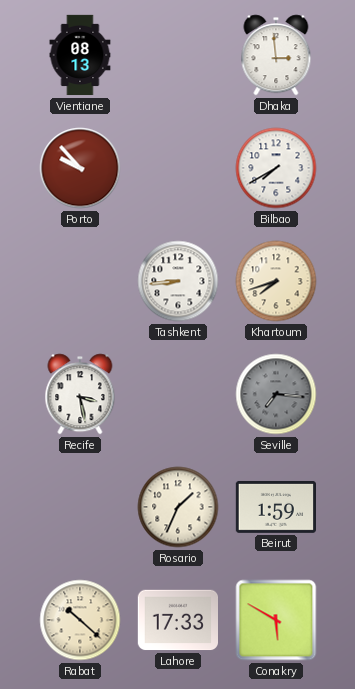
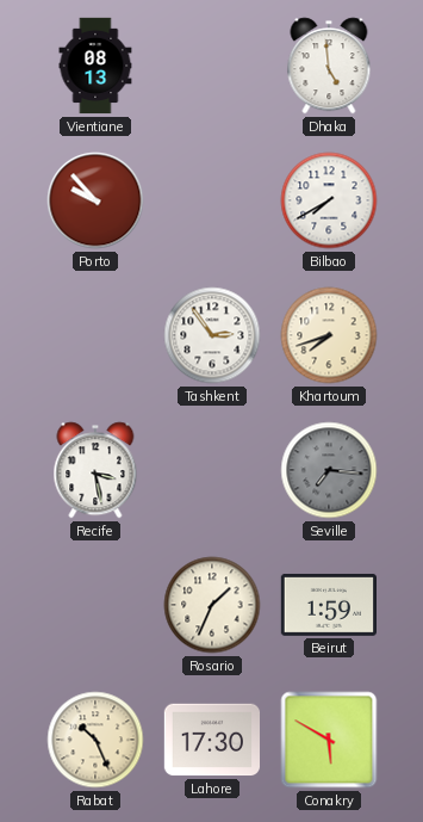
Dhaka: 2:59 -> 4:59 (329, 66)
Tashkent: 8:44 -> 2:54 (212, 335)
Rabat: 10:22 -> 10:26 (95, 740)
Lahore: 17:33 -> 17:30 (211, 740)
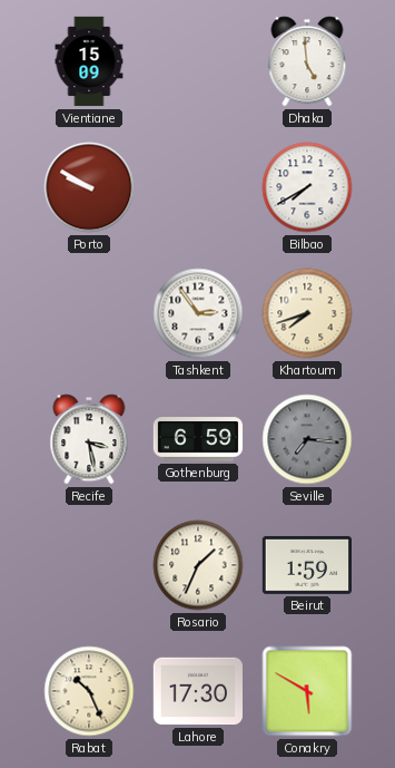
Vientiane: 08:13 -> 15:09 (89, 61)
Porto: 9:53 -> 9:50 (89, 187)
Gothenburg: none -> 6:59 (198, 439)
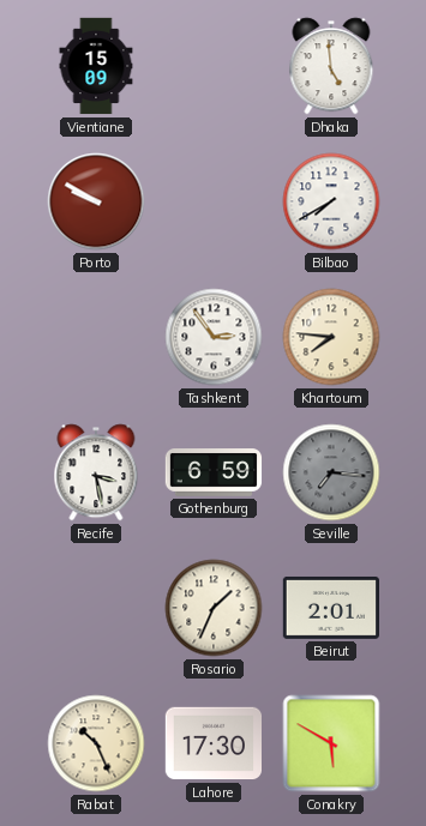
Khartoum: 7:42 -> 7:46 (331, 337)
Beirut: 1:59 -> 2:01 (330, 608)
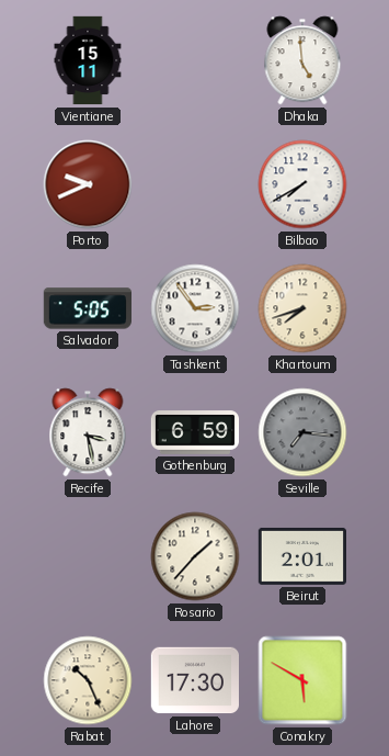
Vientiane: 15:09 -> 15:11 (88, 60)
Porto: 9:50 -> 9:41 (88, 184)
Salvador: none -> 5:05 (87, 308)
Khartoum: 7:46 -> 7:42 (302, 308)
Rosario: 1:34 -> 1:37 (195, 556)
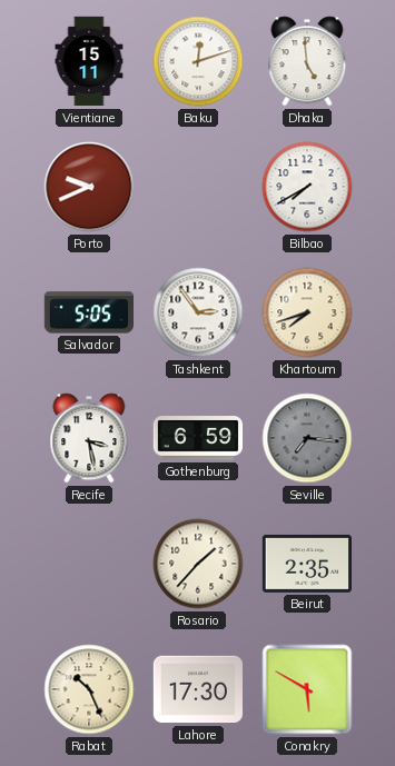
Baku: none -> 12:12 (198, 61)
Beirut: 2:01 -> 2:35 (306, 564)
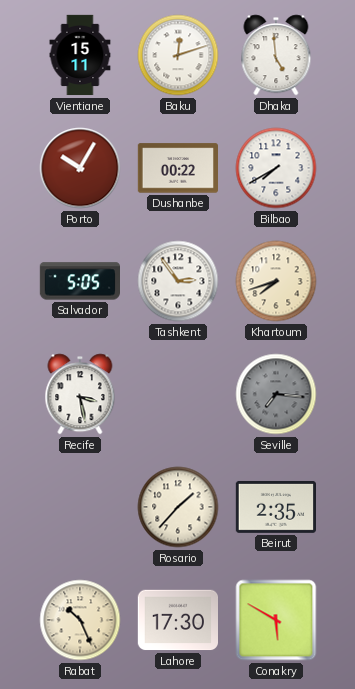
Porto: 9:41 -> 10:05 (80, 168)
Dushanbe: none -> 00:22 (177, 168)
Gothenburg: 6:59 -> none (198, 438)
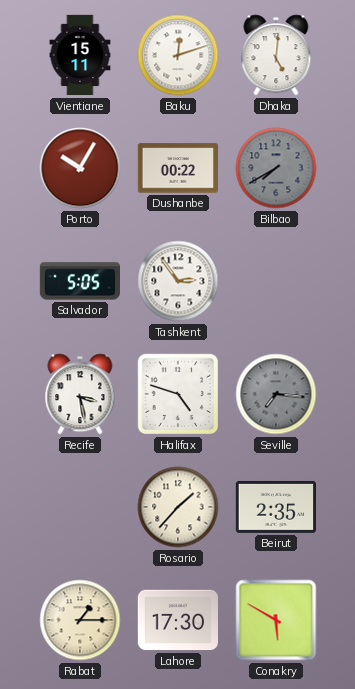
Dhaka: 4:59 -> 5:01 (276, 55)
Bilbao dial: white -> grey (276, 168)
Khartoum: 7:42 -> none (276, 281)
Halifax: none -> 4:48 (178, 394)
Rabat: 10:26 -> 1:15 (80, 620)
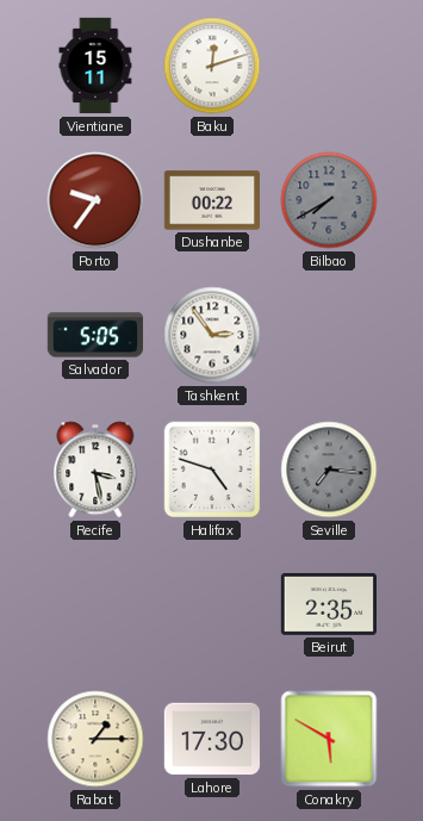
Dhaka: 5:01 -> none (276, 55)
Porto: 10:05 -> 9:36 (95, 200)
Rosario: 1:37 -> none (178, 507)
